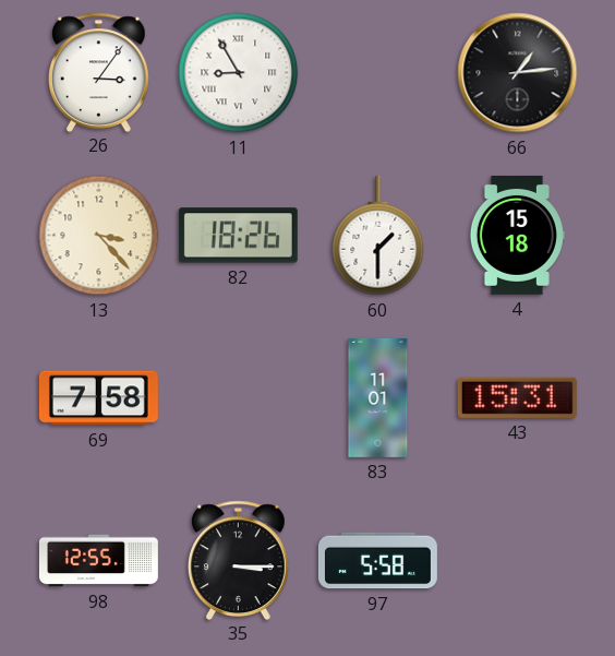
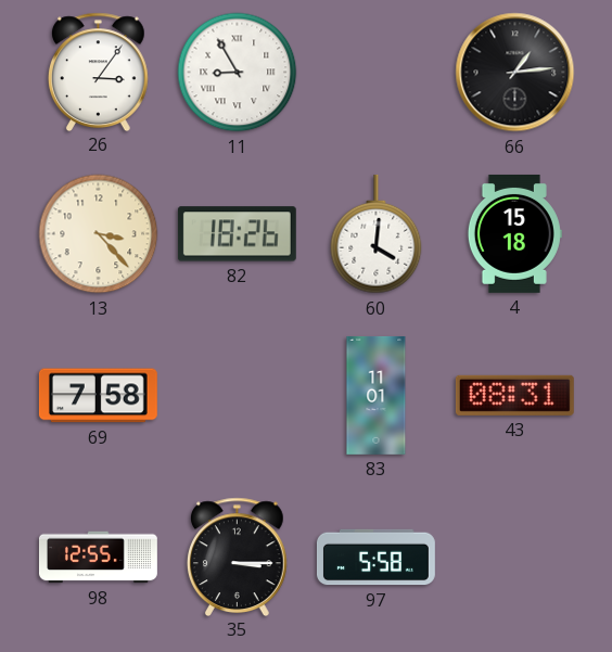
60: 1:30 -> 4:01 (377, 234)
43: 15:31 -> 08:31 (514, 395)
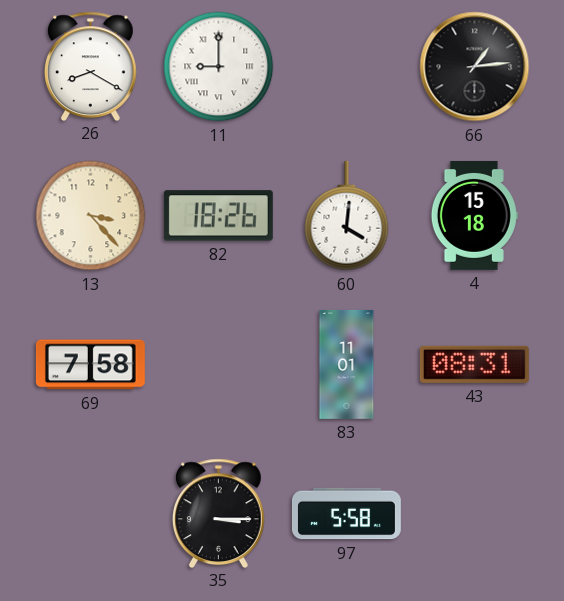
26: 3:06 -> 8:20 (90, 66)
11: 8:55 -> 9:00 (219, 67)
98: 12:55 -> none (99, 558)
